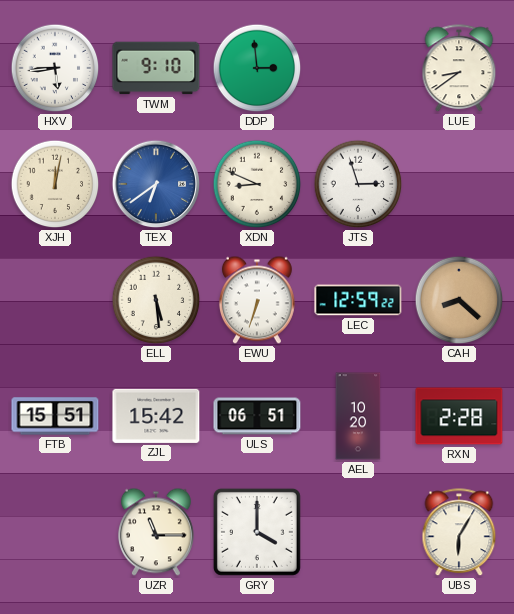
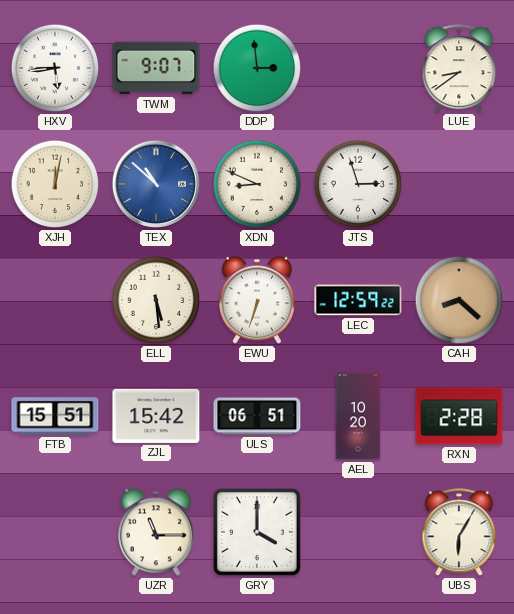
TWM: 9:10 -> 9:07 (156, 68)
TEX: 6:39 -> 10:52 (156, 184)
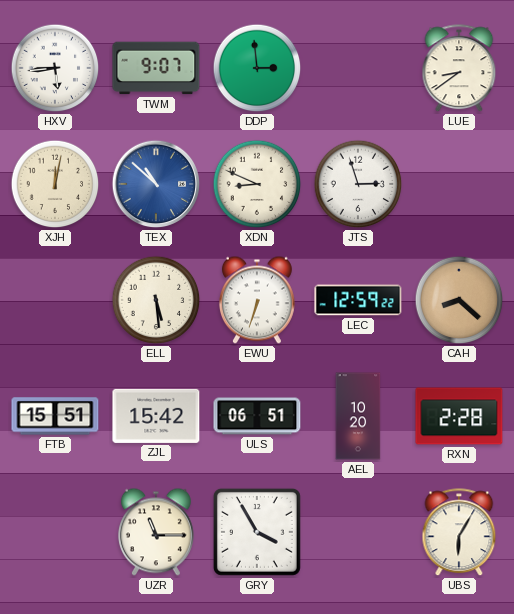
GRY: 4:00 -> 3:55 (257, 532)
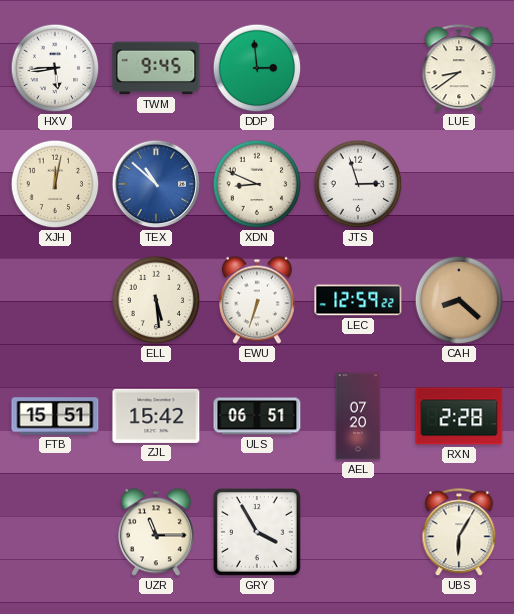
TWM: 9:07 -> 9:45 (156, 68)
AEL: 10:20 -> 07:20 (358, 416)
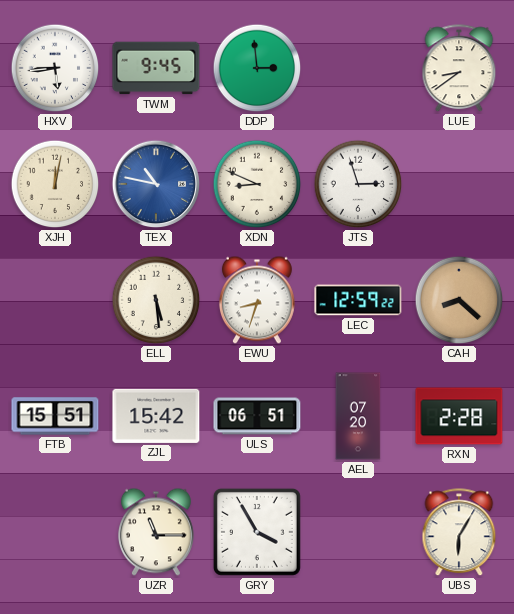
TEX: 10:52 -> 10:47 (156, 184)
EWU: 6:33 -> 8:33 (257, 300)
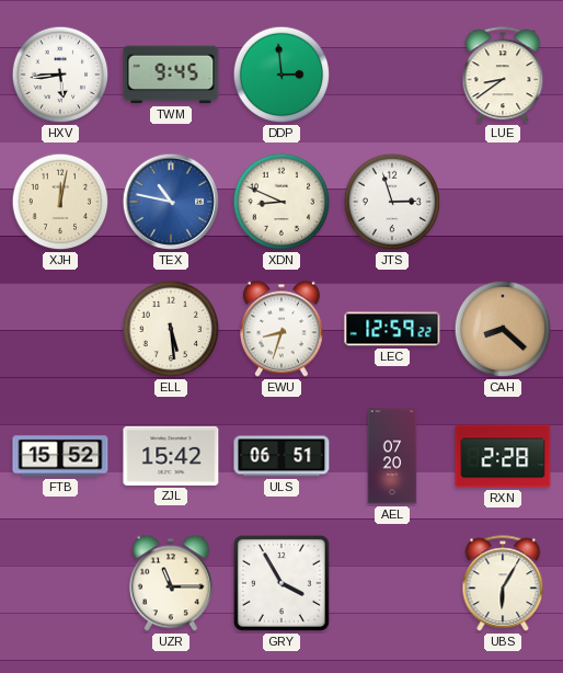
FTB: 15:51 -> 15:52 (60, 456)
